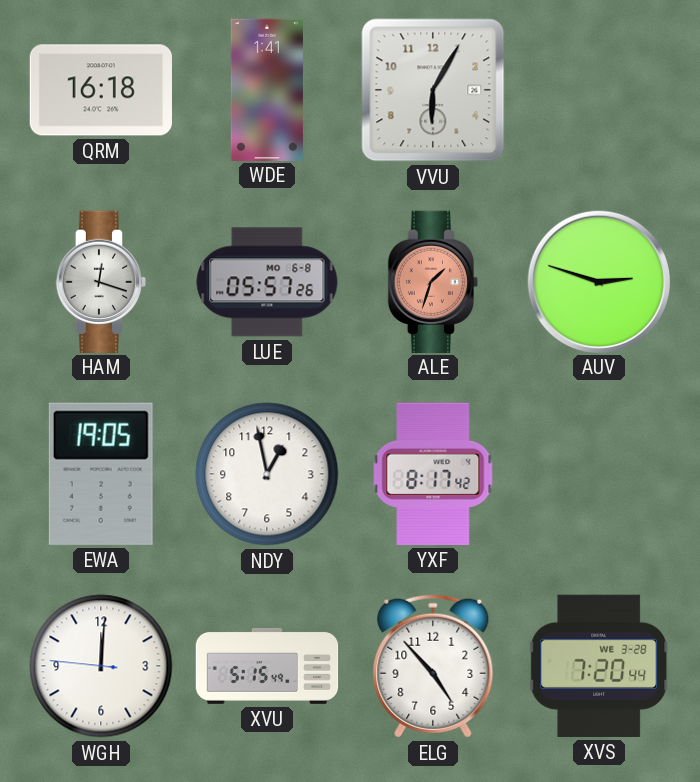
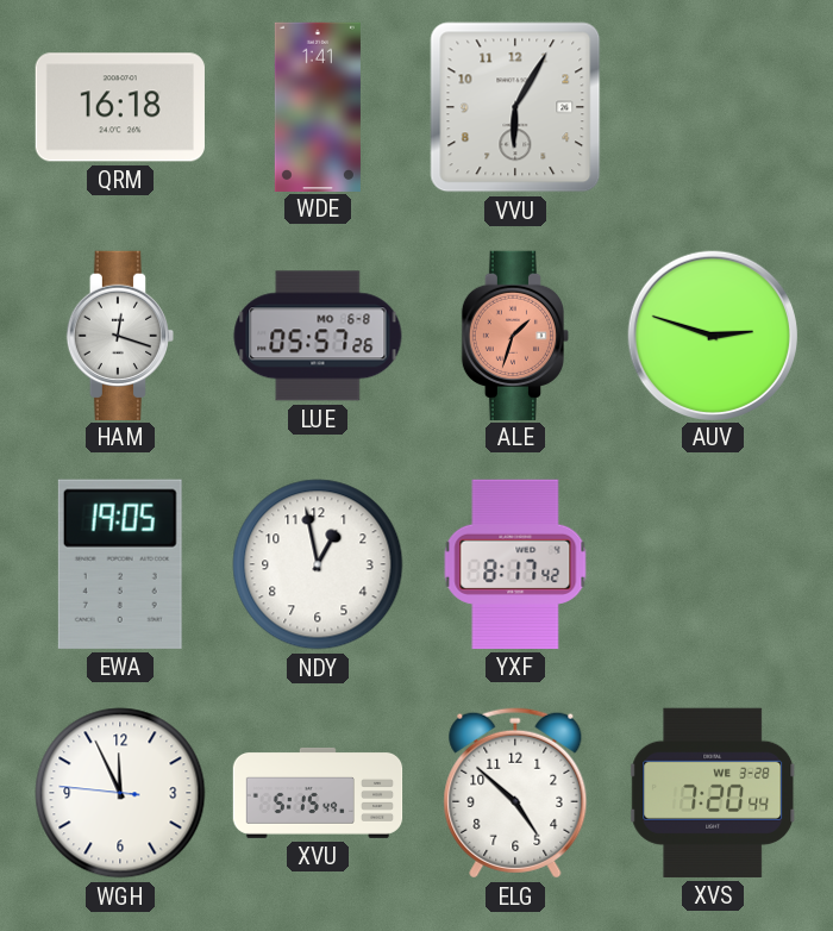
WGH: 12:00 -> 11:55 (120, 793)
ELG: 4:53 -> 4:52 (515, 793)
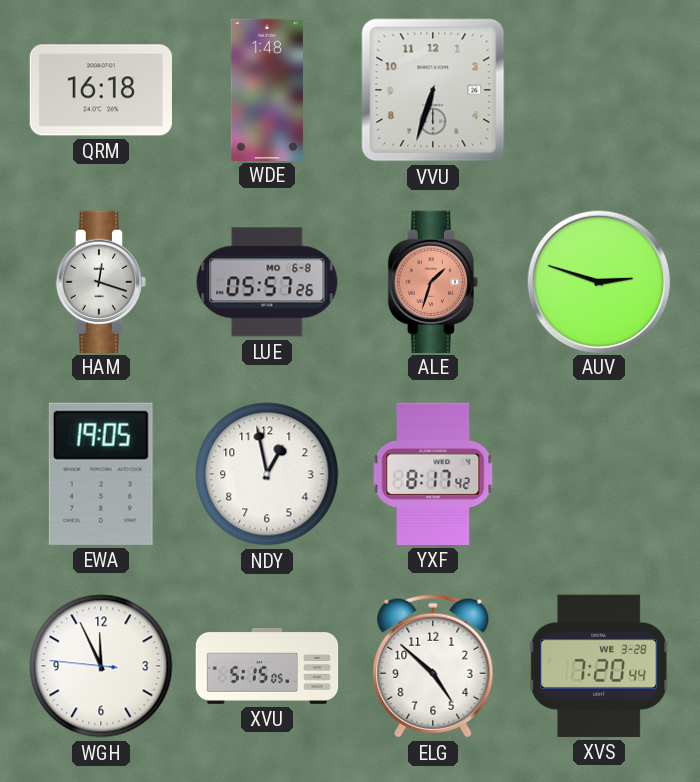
WDE: 1:41 -> 1:48 (267, 89)
VVU: 6:05 -> 6:33 (433, 90)
XVU: 5:15:49 -> 5:15:05 (267, 666)
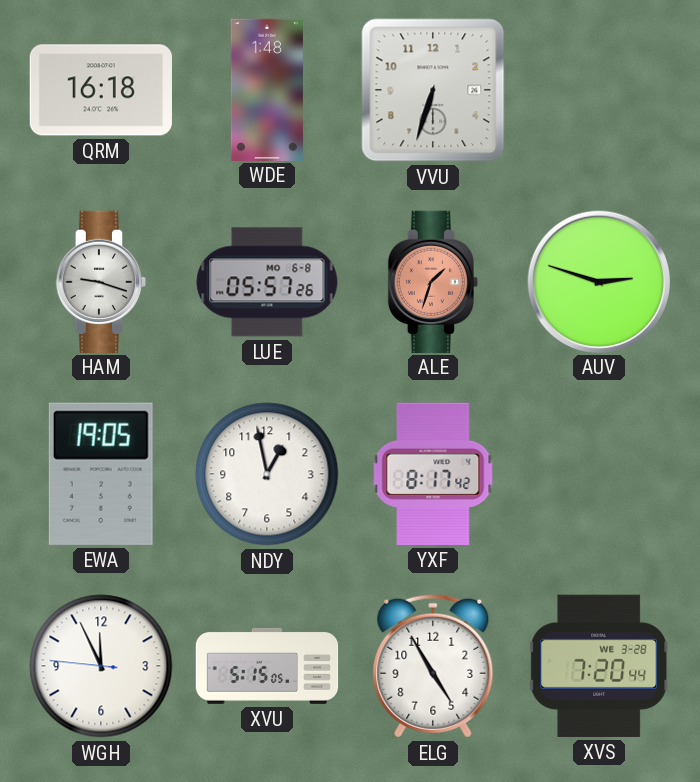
HAM: 12:18 -> 9:18 (100, 281)
ELG: 4:52 -> 4:55 (433, 666)
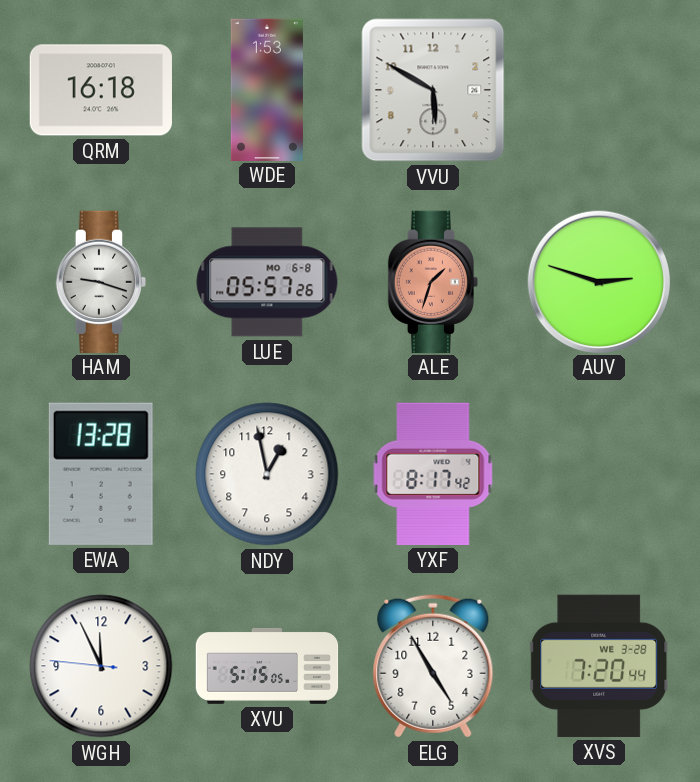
WDE: 1:48 -> 1:53 (267, 89)
VVU: 6:33 -> 5:50 (433, 90)
EWA: 19:05 -> 13:28 (101, 474)
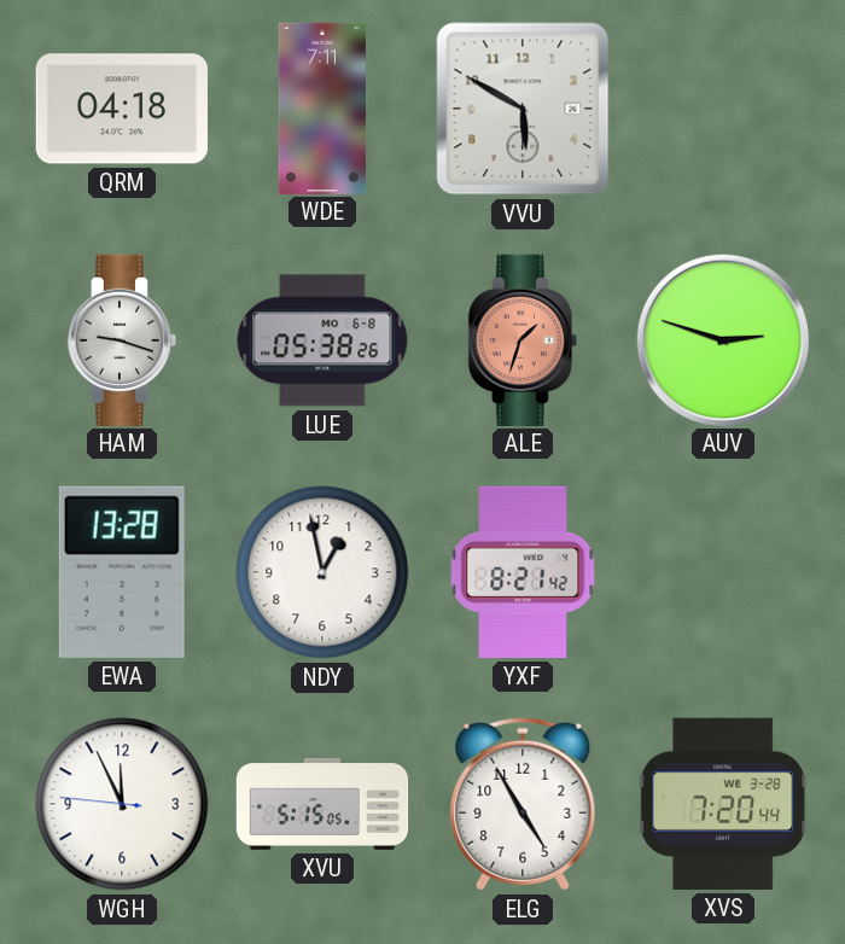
QRM: 16:18 -> 04:18 (122, 109)
WDE: 1:53 -> 7:11 (322, 107)
LUE: 05:57 -> 05:38 (322, 340)
YXF: 8:17 -> 8:21 (523, 572)
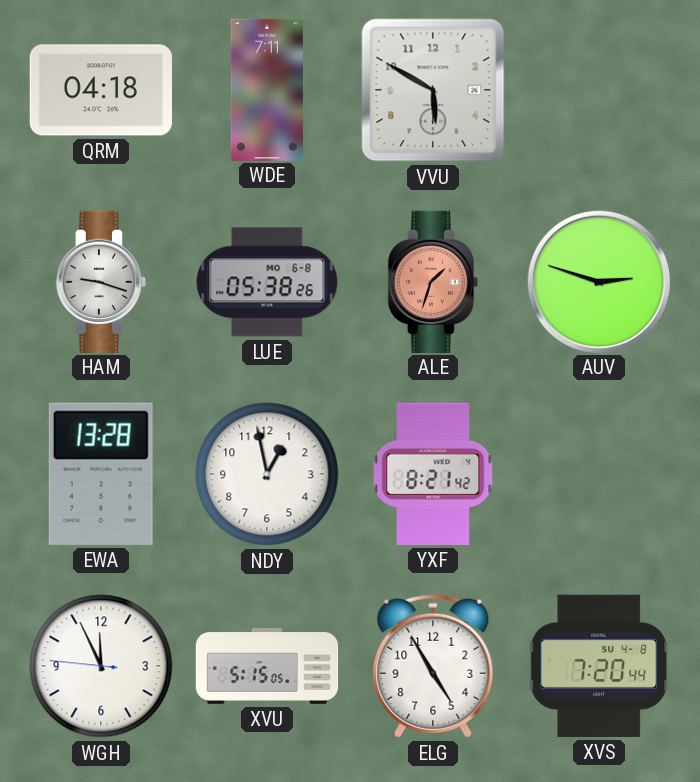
XVS date: WE 3-28 -> SU 4-8 (600, 666)
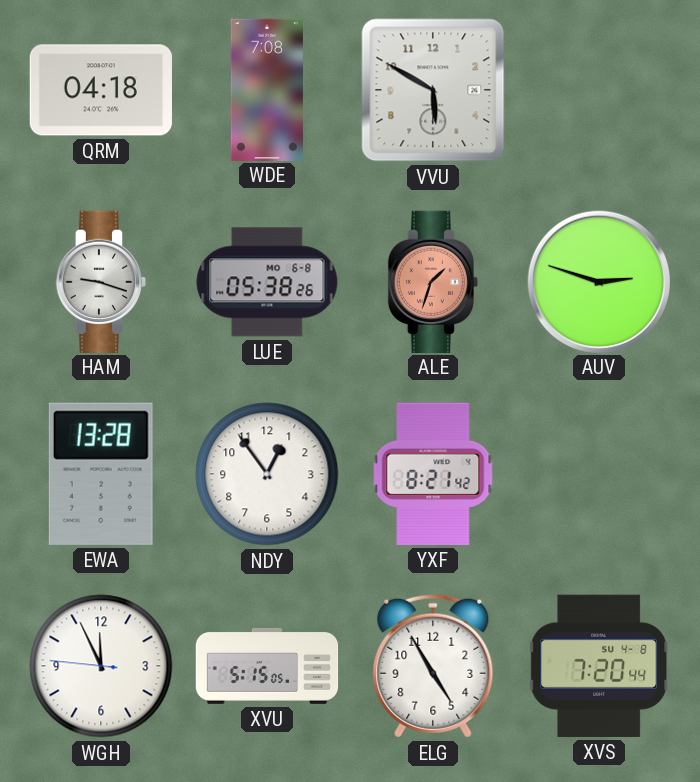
WDE: 7:11 -> 7:08 (267, 89)
NDY: 12:58 -> 12:54 (267, 474)
